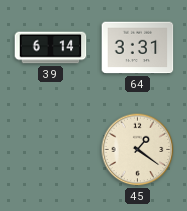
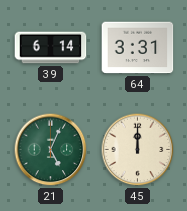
21: none -> 5:04 (51, 150)
45: 1:21 -> 12:00 (138, 150)
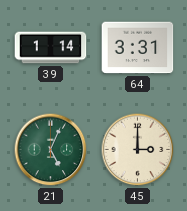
39: 6:14 -> 1:14 (51, 48)
45: 12:00 -> 3:00 (138, 150)
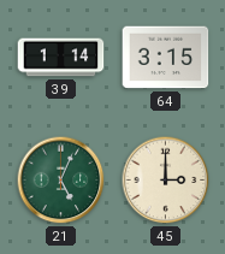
64: 3:31 -> 3:15 (166, 58)
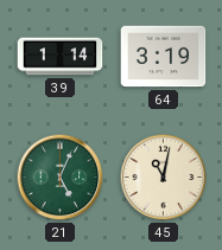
64: 3:15 -> 3:19 (164, 57)
45: 3:00 -> 11:02 (164, 178)
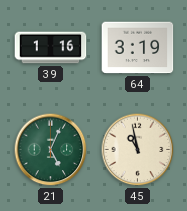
39: 1:14 -> 1:16 (51, 48)
45: 11:02 -> 10:58 (138, 150)
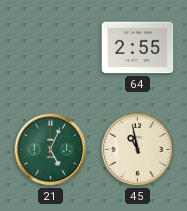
39: 1:16 -> none (51, 48)
64: 3:19 -> 2:55 (138, 48)
